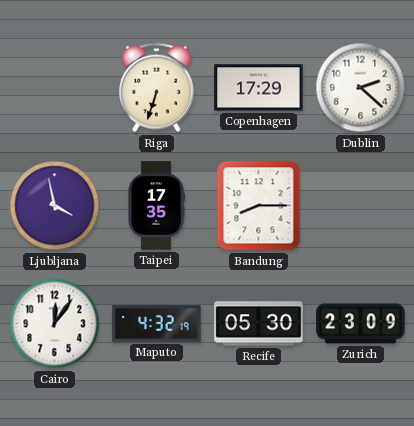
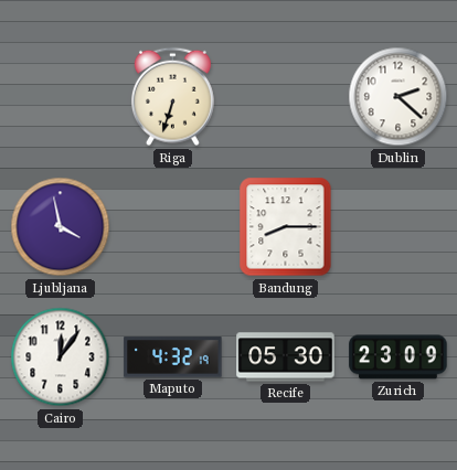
Copenhagen: 17:29 -> none (259, 88)
Taipei: 17:35 -> none (156, 206)
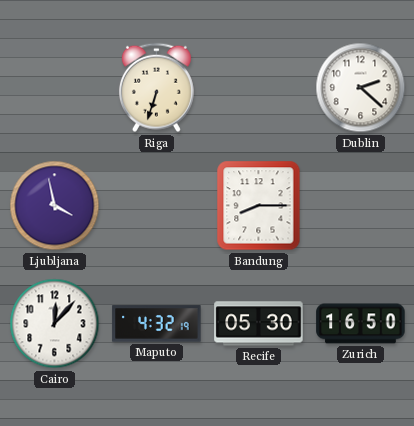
Cairo: 12:06 -> 12:07 (55, 324)
Zurich: 23:09 -> 16:50 (361, 324)
